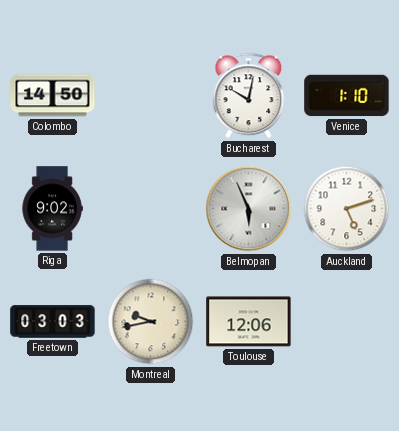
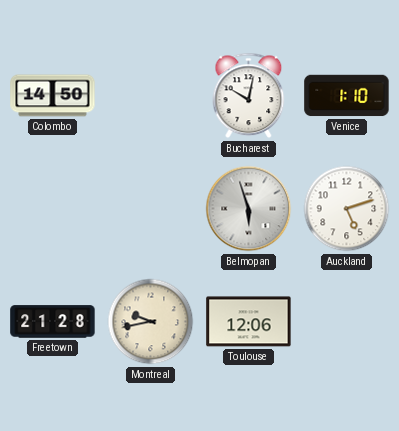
Riga: 9:02 -> none (52, 209)
Belmopan: 5:56 -> 5:57 (249, 209)
Freetown: 03:03 -> 21:28 (53, 322)
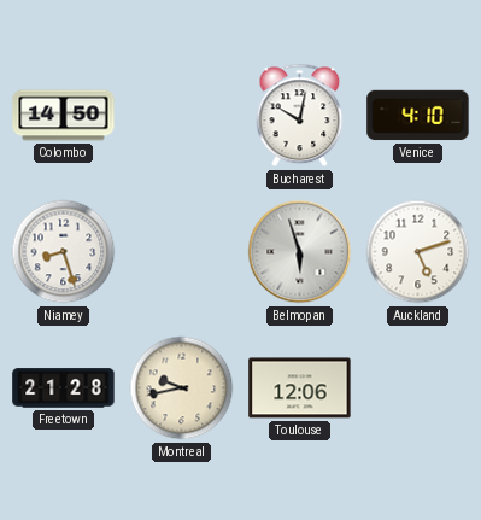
Venice: 1:10 -> 4:10 (418, 116)
Niamey: none -> 8:27 (64, 252)
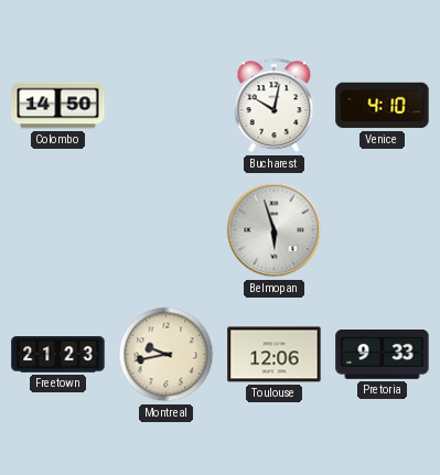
Niamey: 8:27 -> none (64, 252)
Auckland: 5:12 -> none (418, 252)
Freetown: 21:28 -> 21:23 (58, 355)
Pretoria: none -> 9:33 (383, 355)
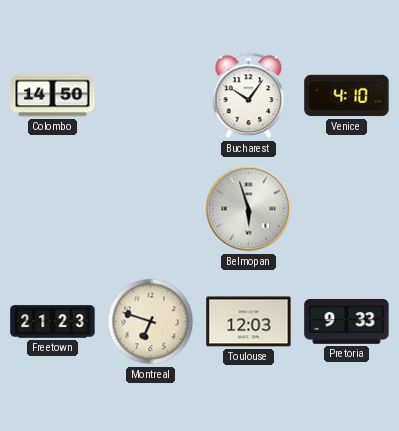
Bucharest: 10:02 -> 10:06 (249, 96)
Montreal: 9:43 -> 6:48 (151, 322)
Toulouse: 12:06 -> 12:03 (249, 322)
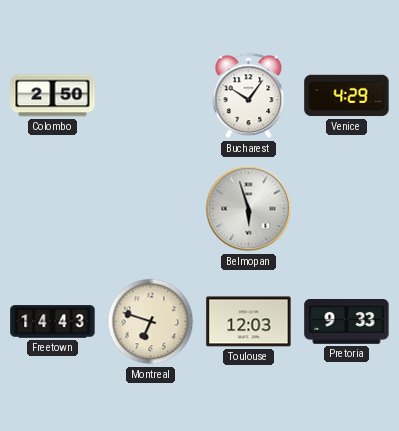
Colombo: 14:50 -> 2:50 (53, 96)
Venice: 4:10 -> 4:29 (347, 96)
Freetown: 21:23 -> 14:43 (53, 322)
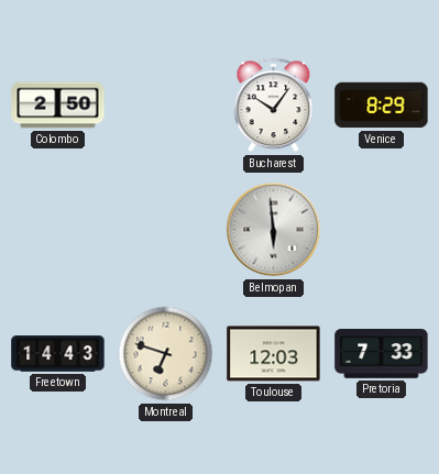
Venice: 4:29 -> 8:29 (382, 106)
Belmopan: 5:57 -> 5:59 (274, 230)
Pretoria: 9:33 -> 7:33 (382, 354)
